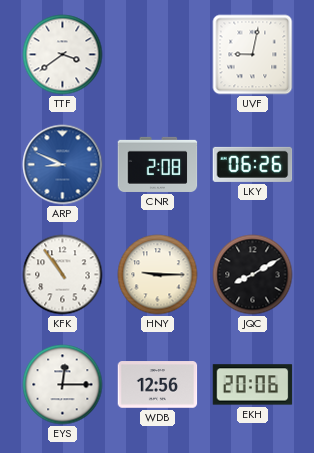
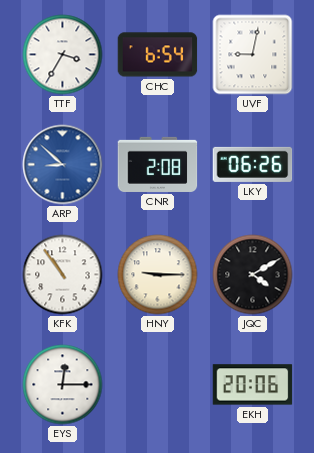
TTF: 3:39 -> 3:35 (63, 55)
CHC: none -> 6:54 (158, 55)
ARP: 8:49 -> 8:52 (63, 165)
JQC: 8:10 -> 4:10 (253, 275)
WDB: 12:56 -> none (158, 385)
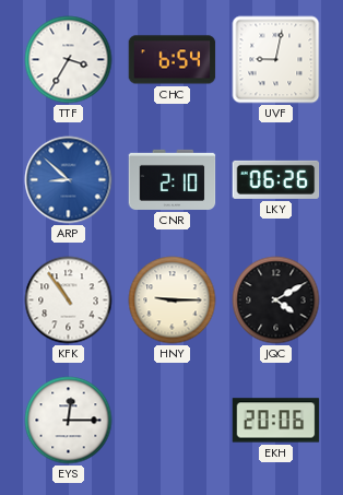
CNR: 2:08 -> 2:10 (173, 179)
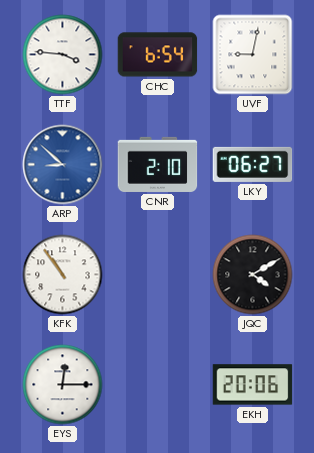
TTF: 3:35 -> 3:46 (63, 55)
LKY: 06:26 -> 06:27 (253, 164)
HNY: 9:15 -> none (173, 300)
